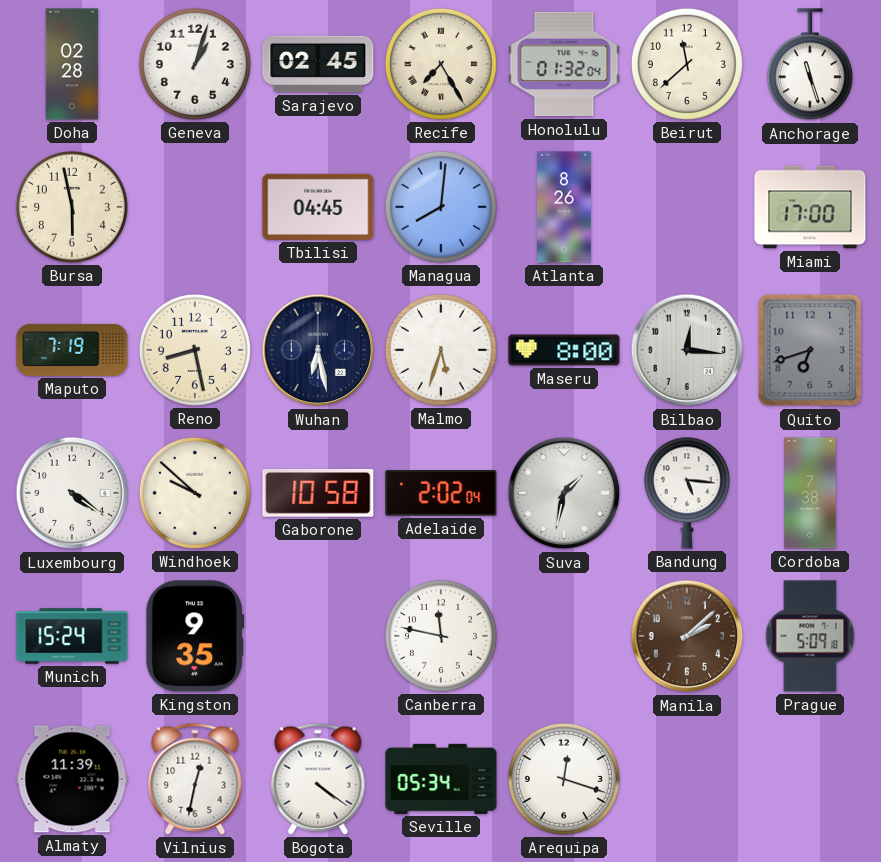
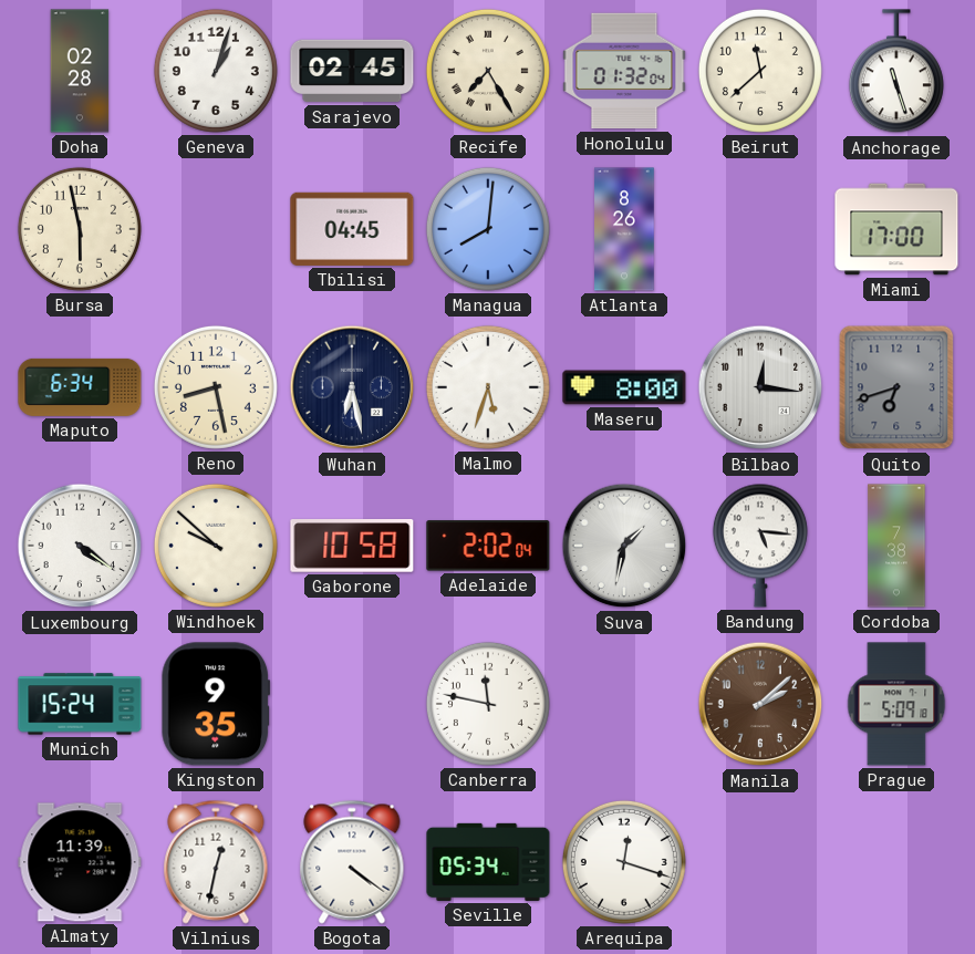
Maputo: 7:19 -> 6:34 (80, 387)
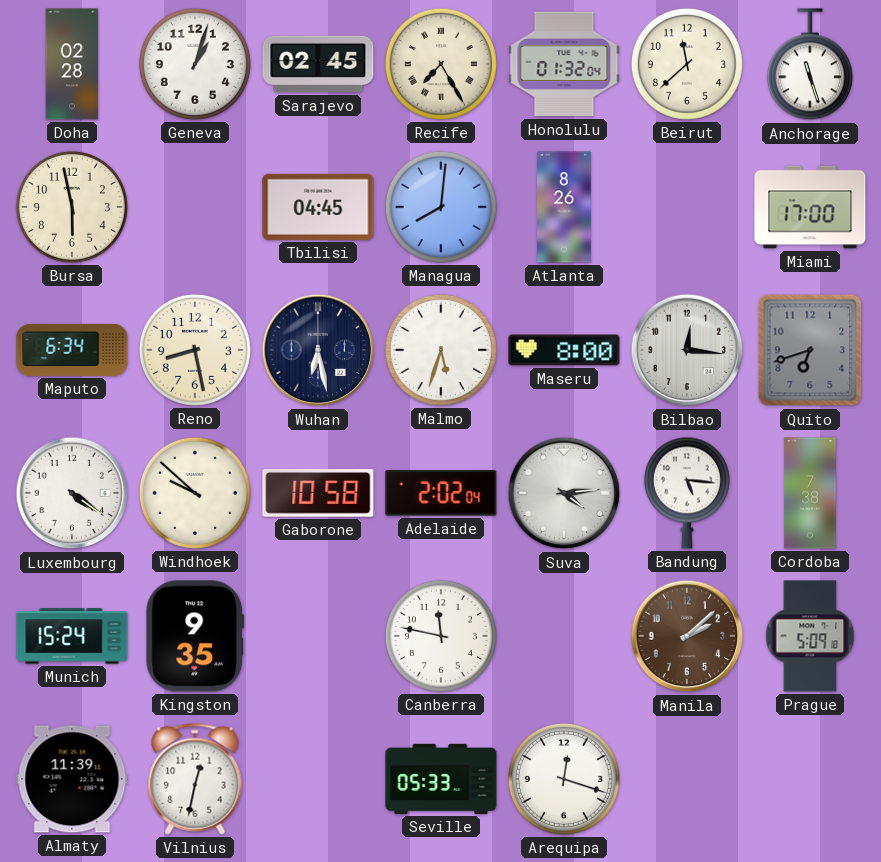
Suva: 1:32 -> 4:14 (564, 493)
Bogota: 4:21 -> none (352, 862)
Seville: 05:34 -> 05:33 (441, 779)
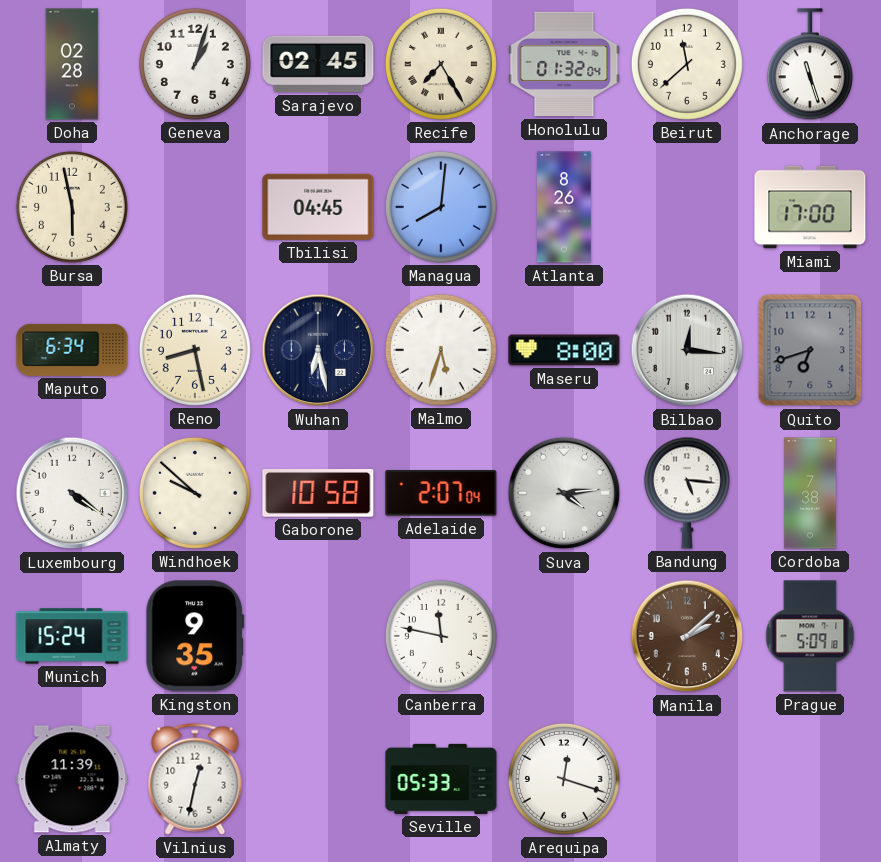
Adelaide: 2:02 -> 2:07 (441, 493)
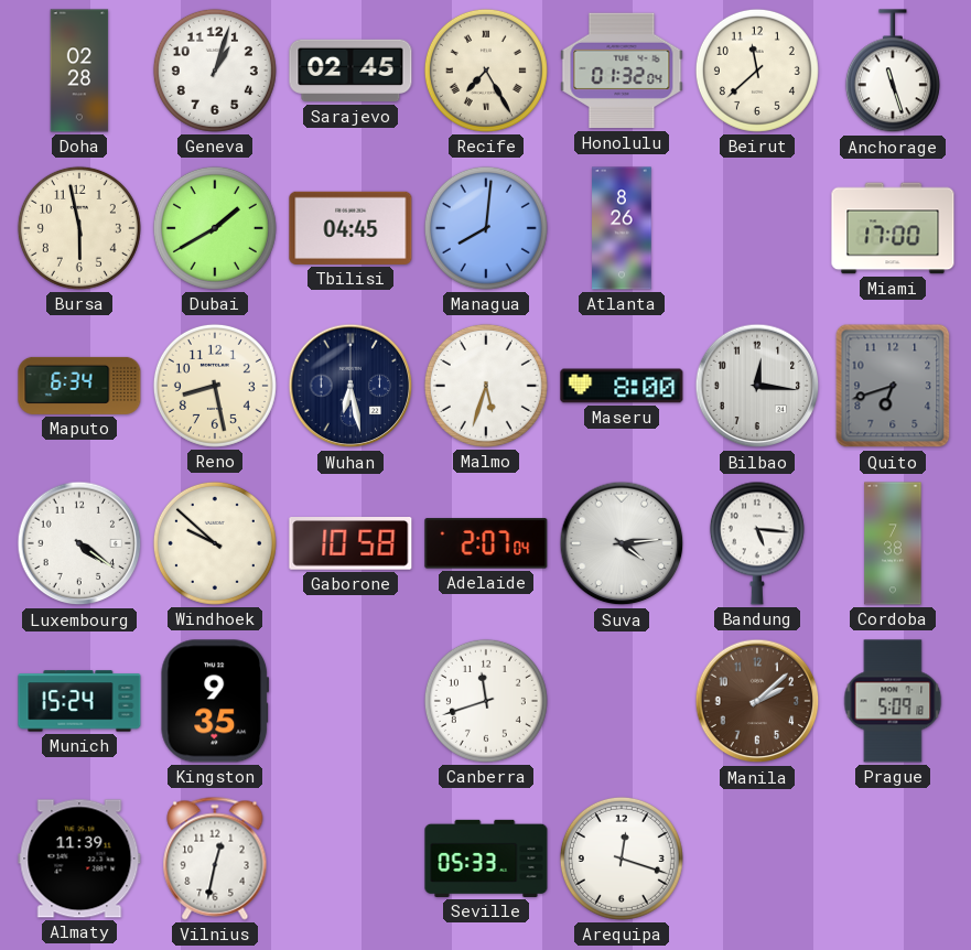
Dubai: none -> 1:40 (215, 228)
Canberra: 11:47 -> 11:42 (486, 701)
